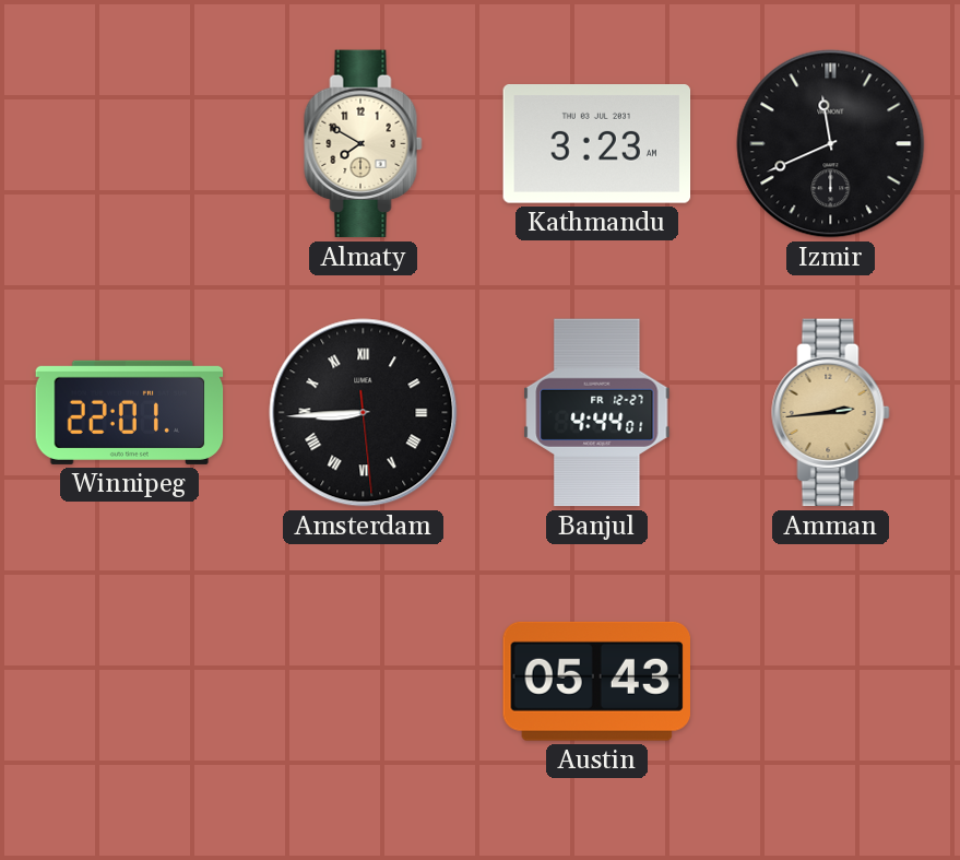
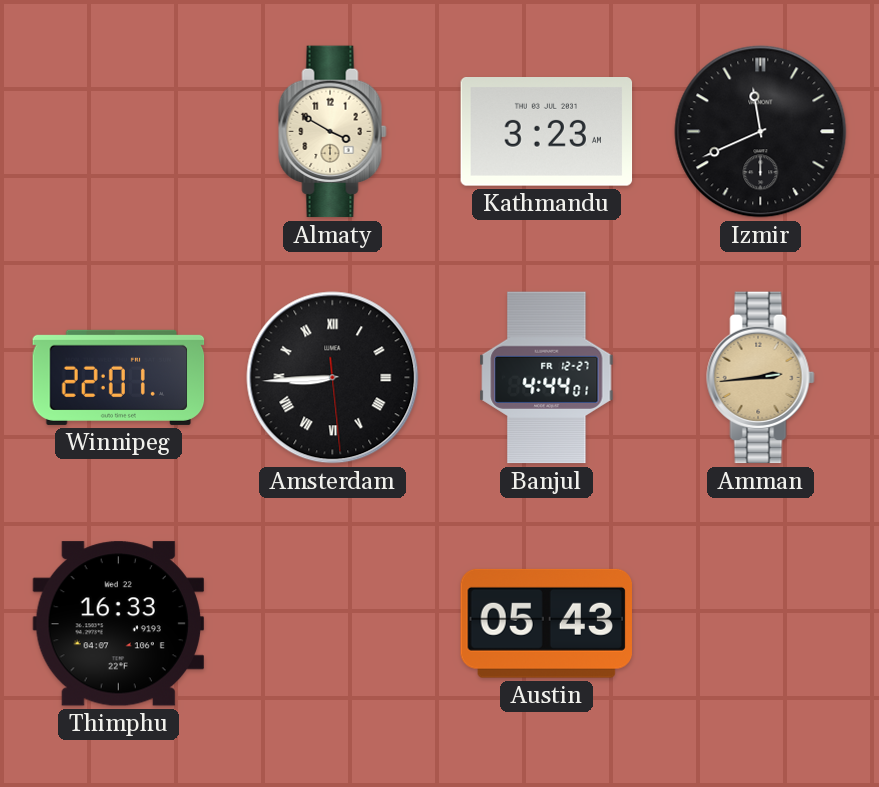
Almaty: 7:50 -> 3:50 (333, 132)
Thimphu: none -> 16:33 (118, 624)
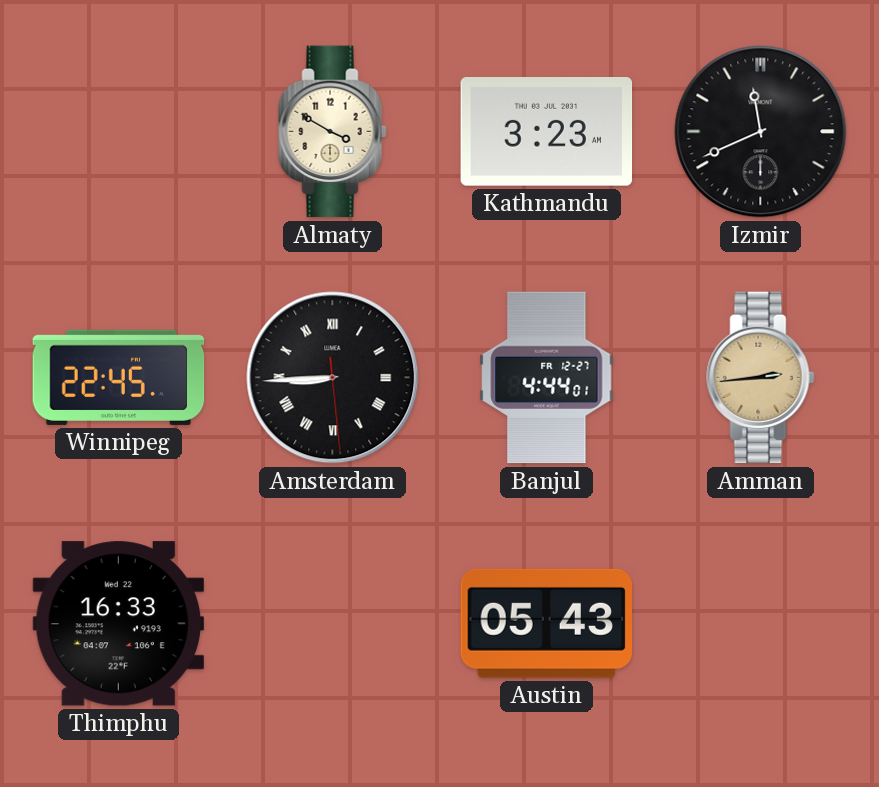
Winnipeg: 22:01 -> 22:45 (119, 377)
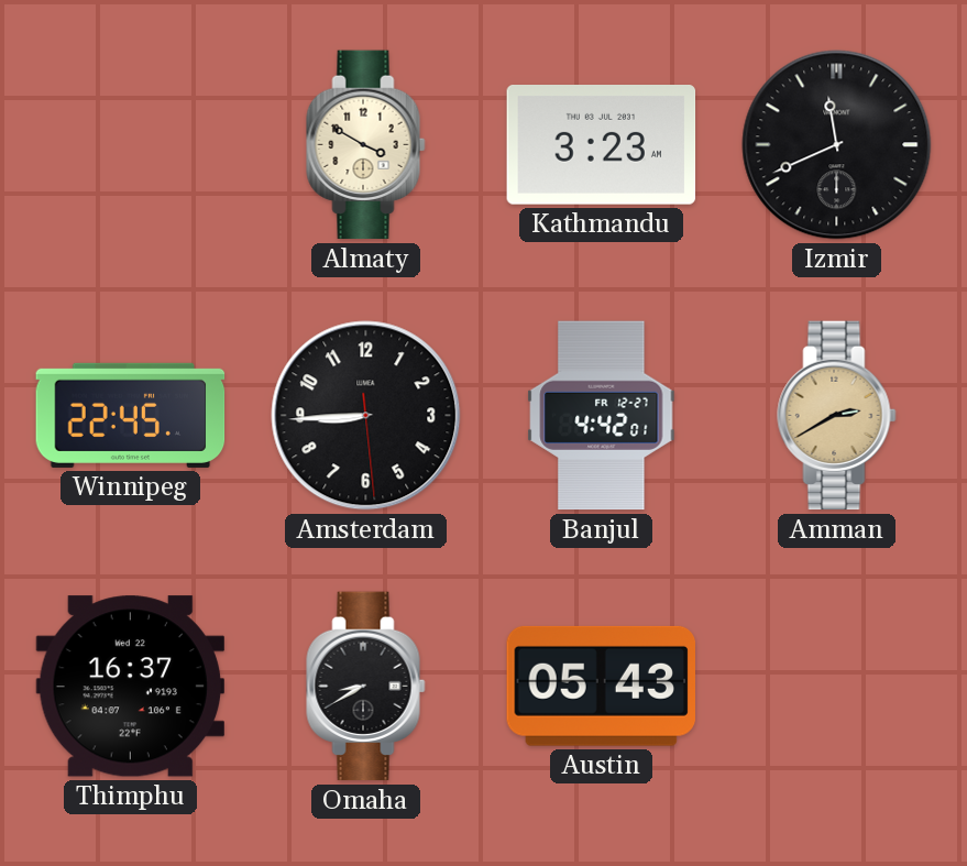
Amsterdam numerals: Roman -> Arabic (366, 416)
Banjul: 4:44 -> 4:42 (602, 416)
Amman: 2:44 -> 2:40 (837, 416)
Thimphu: 16:33 -> 16:37 (130, 687)
Omaha: none -> 8:40 (366, 687)
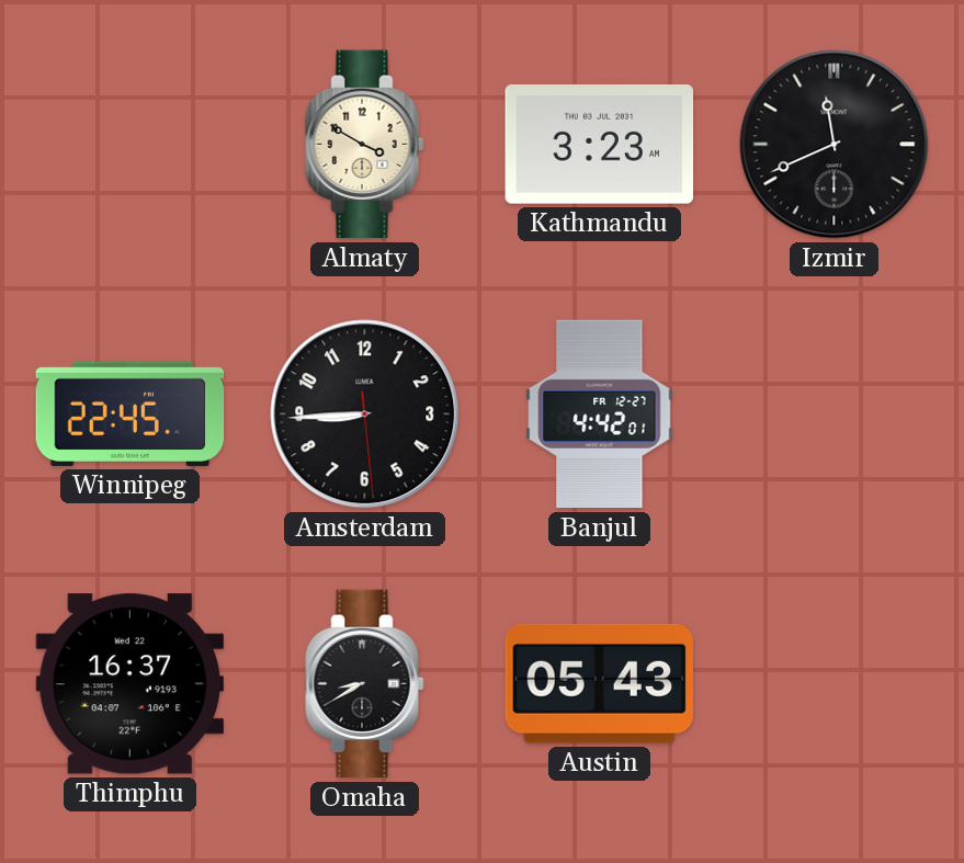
Amman: 2:40 -> none (837, 416)
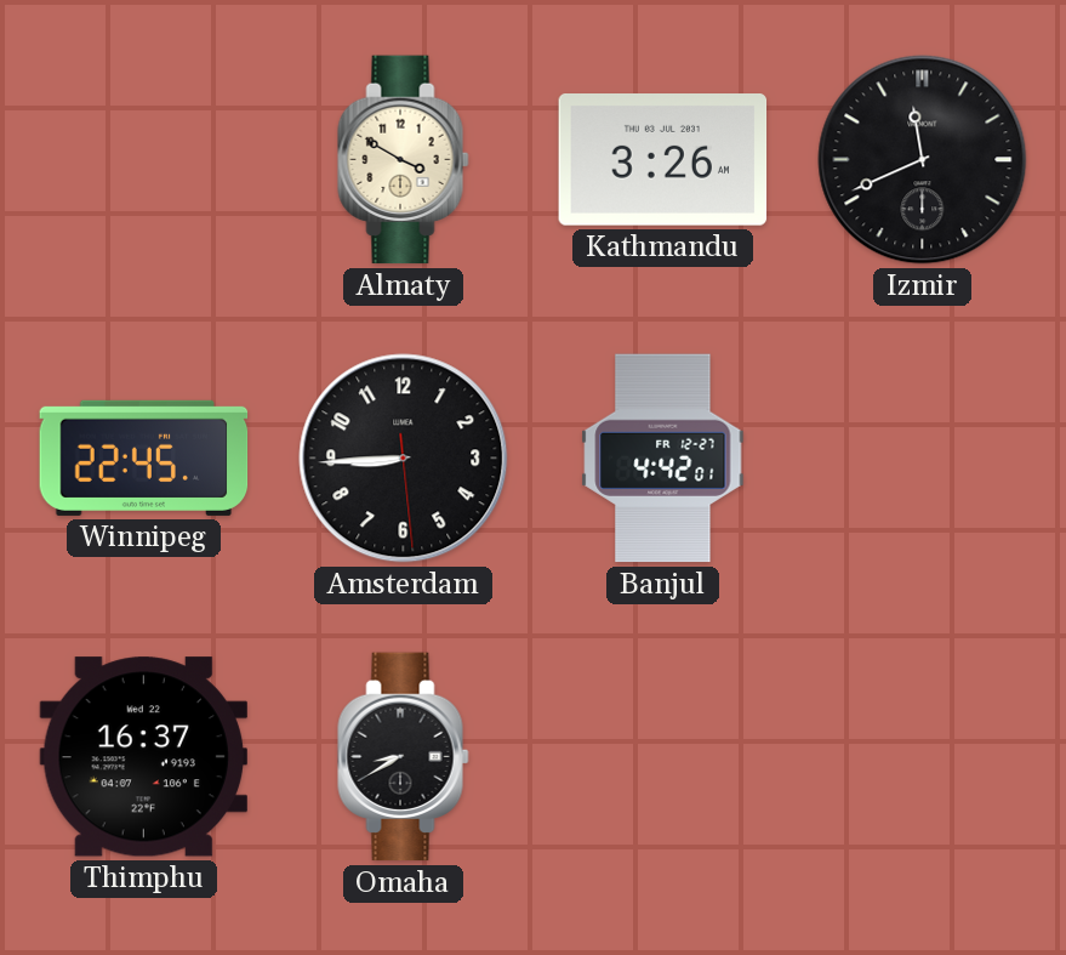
Kathmandu: 3:23 -> 3:26 (663, 160)
Austin: 05:43 -> none (599, 683)
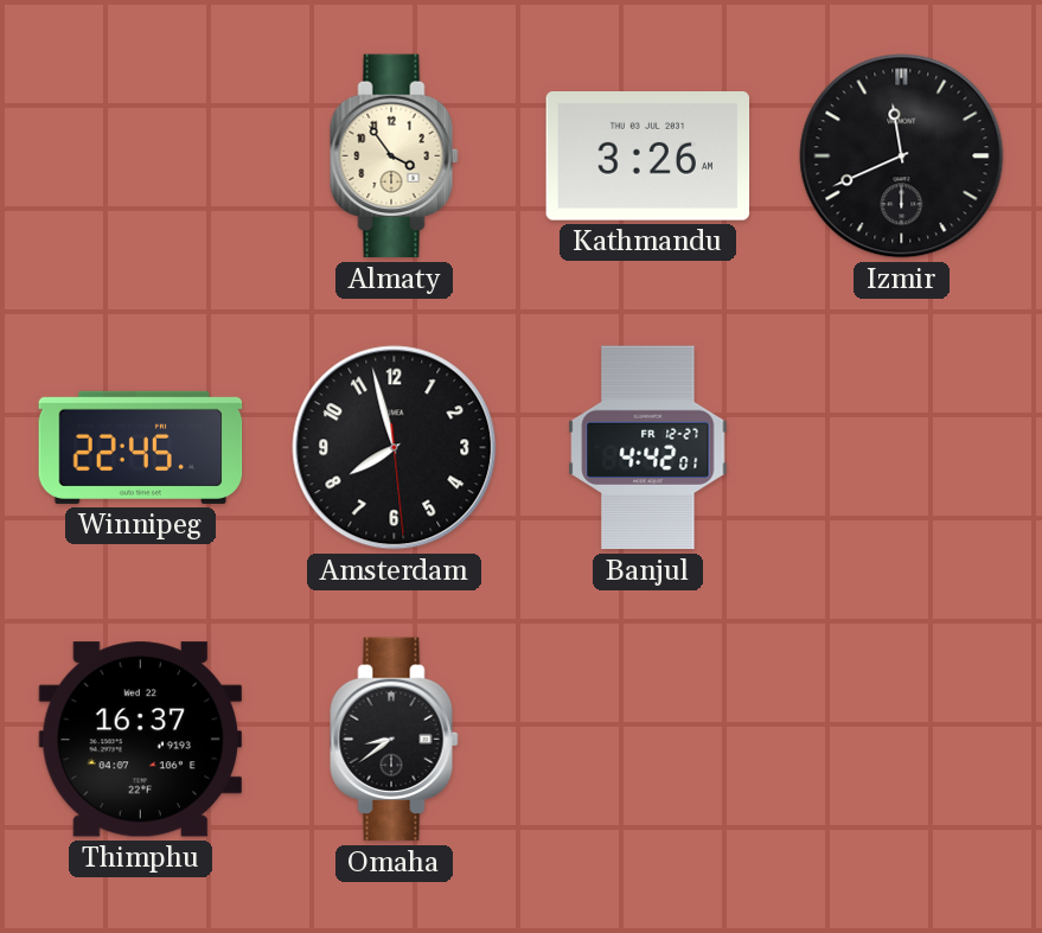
Almaty: 3:50 -> 3:54 (395, 156)
Amsterdam: 8:44 -> 7:57 (395, 448)
Omaha: 8:40 -> 8:39 (395, 740)
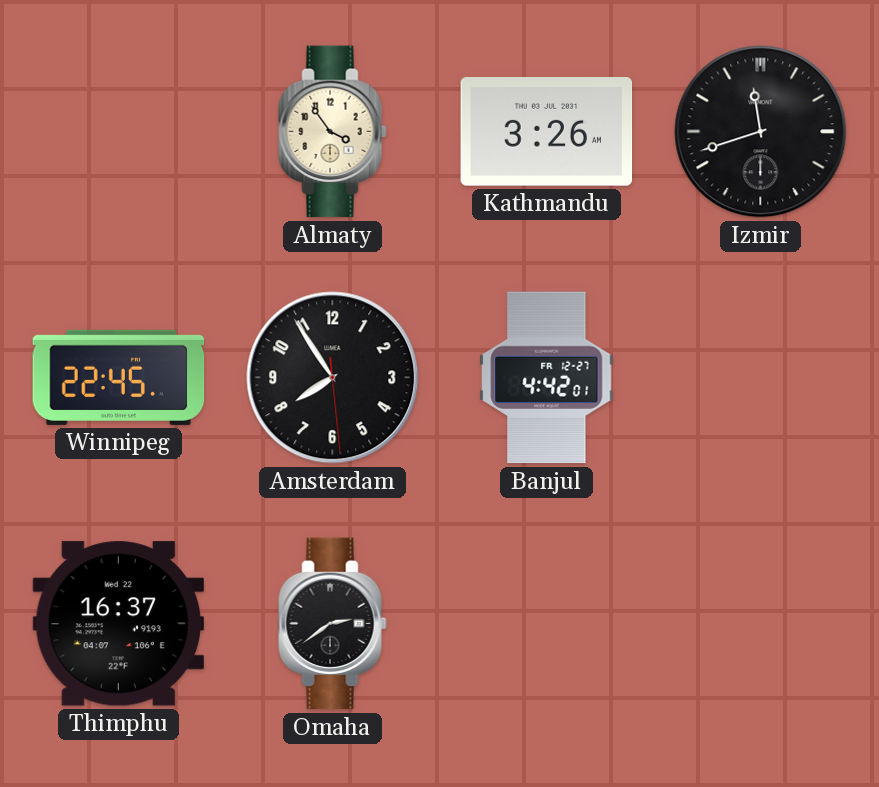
Izmir: 11:41 -> 11:42 (761, 132)
Amsterdam: 7:57 -> 7:54 (333, 378)
Omaha: 8:39 -> 2:39 (333, 624)
